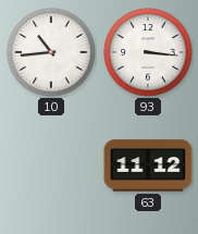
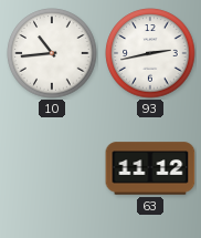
93: 3:16 -> 2:43 (150, 53)
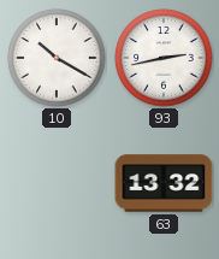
10: 10:44 -> 10:20 (57, 58)
63: 11:12 -> 13:32 (164, 183)
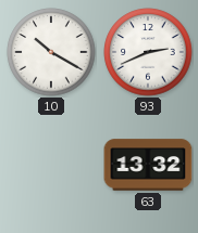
93: 2:43 -> 2:41 (148, 52)
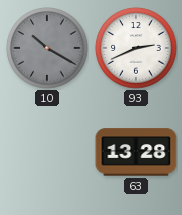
10 dial: white -> grey (47, 48)
63: 13:32 -> 13:28 (136, 152)
